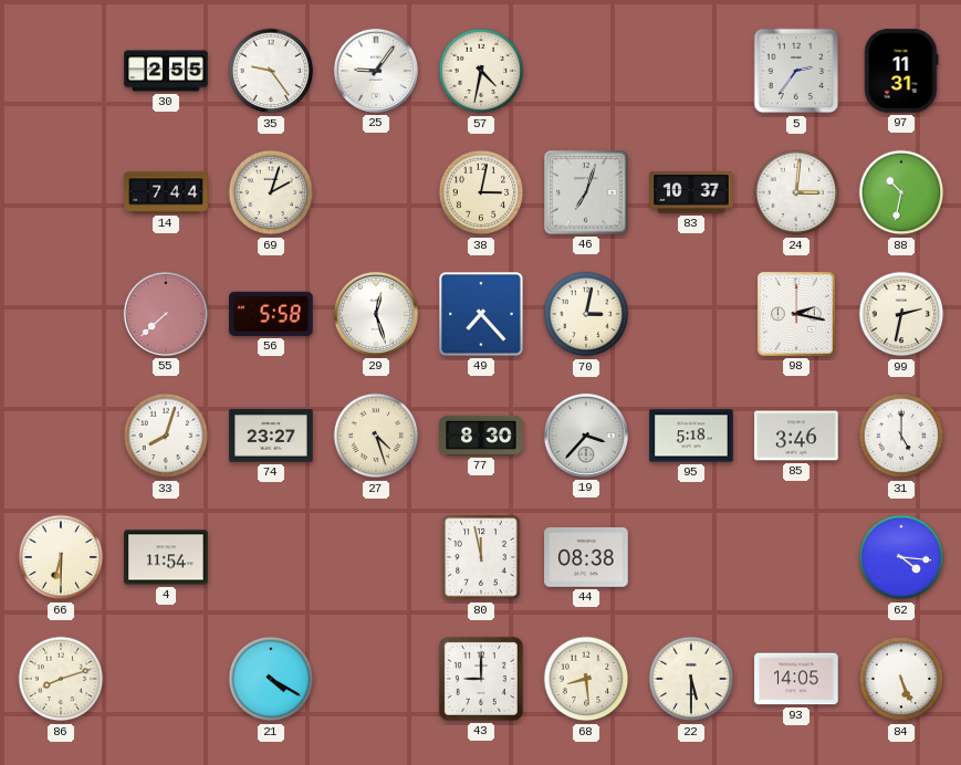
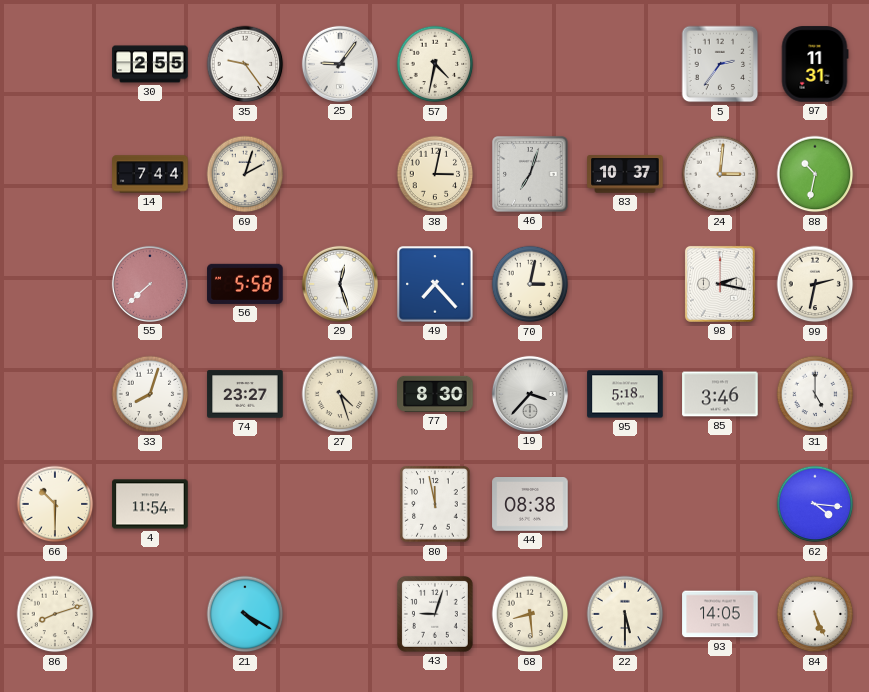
66: 6:30 -> 10:30 (55, 504)
43: 9:00 -> 9:03 (435, 614)
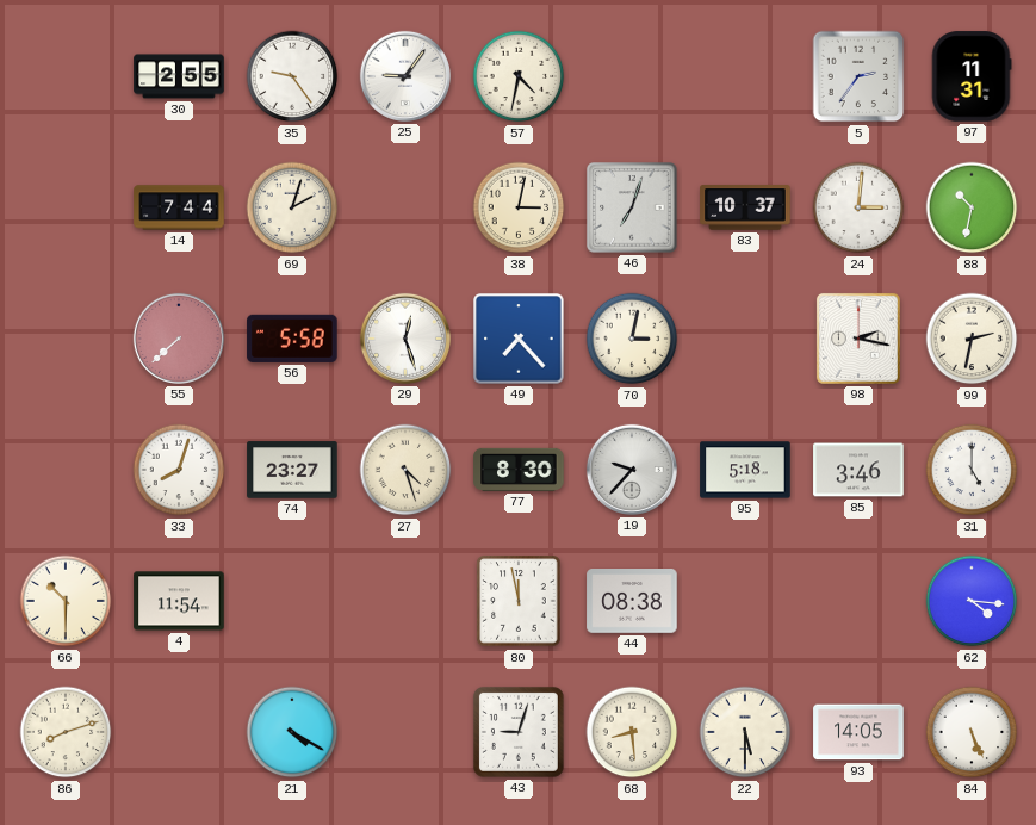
19: 3:37 -> 9:37 (632, 470)
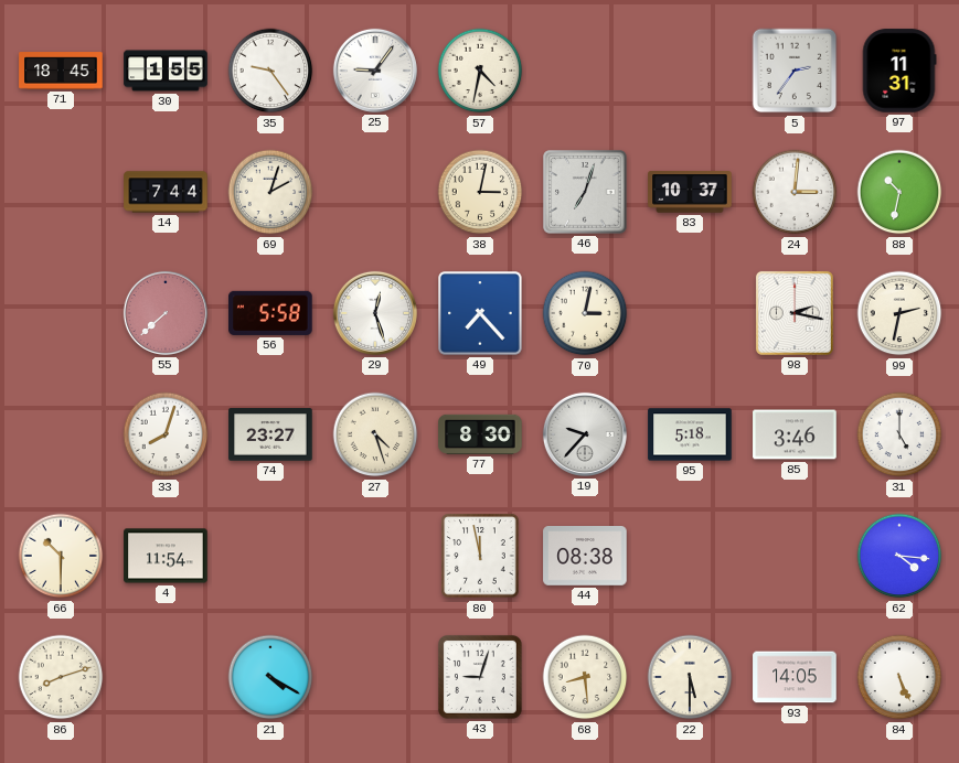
71: none -> 18:45 (61, 71)
30: 2:55 -> 1:55 (166, 71)
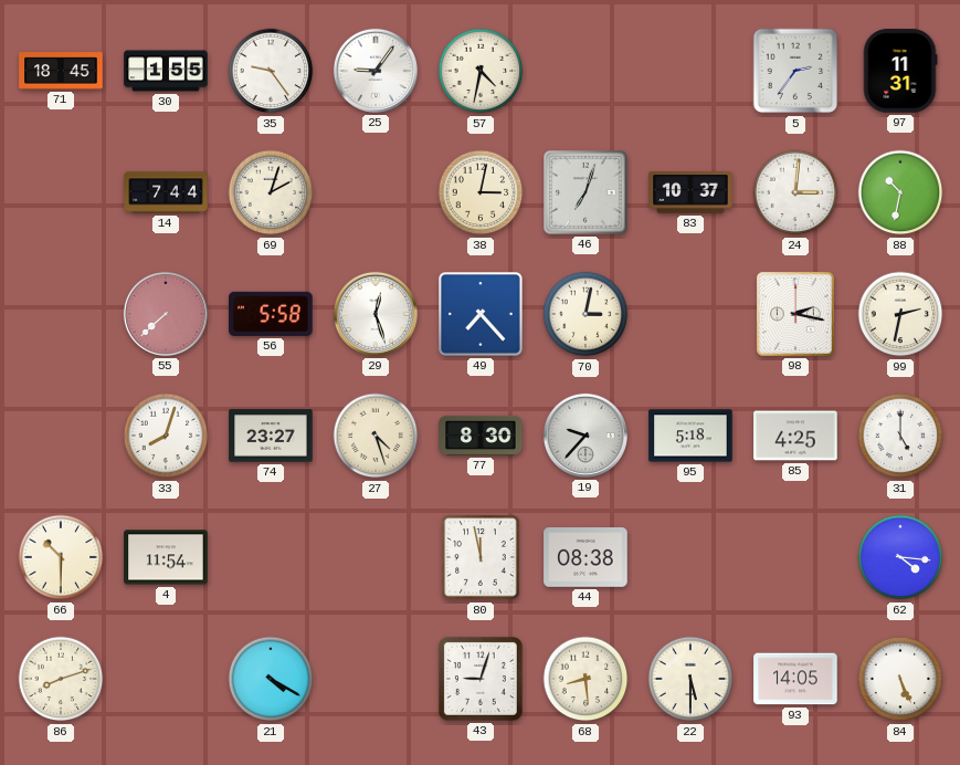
85: 3:46 -> 4:25 (795, 436)
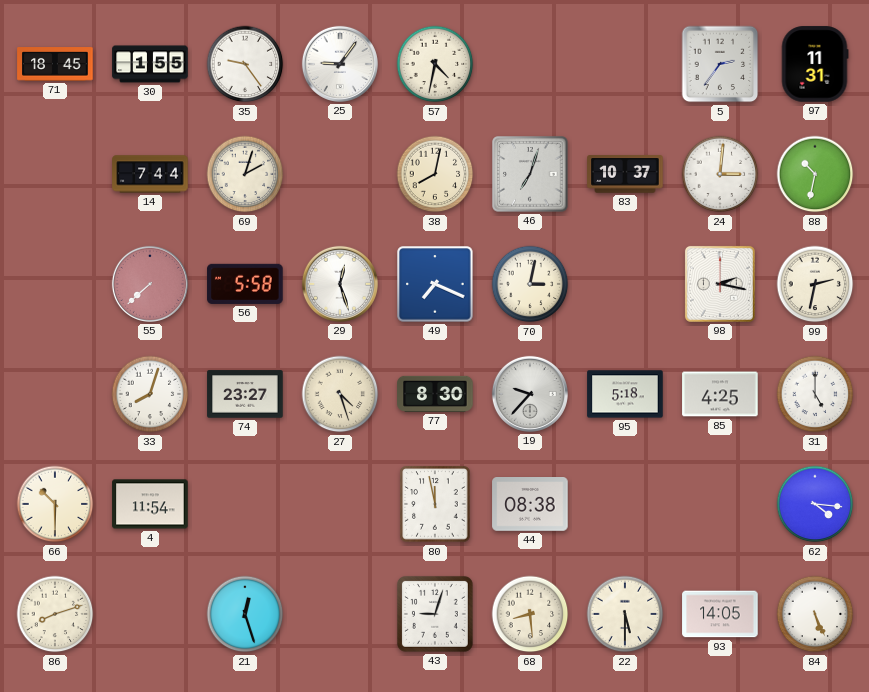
38: 3:02 -> 8:02 (435, 174)
49: 7:23 -> 7:19 (435, 284)
21: 4:20 -> 12:27 (245, 614)
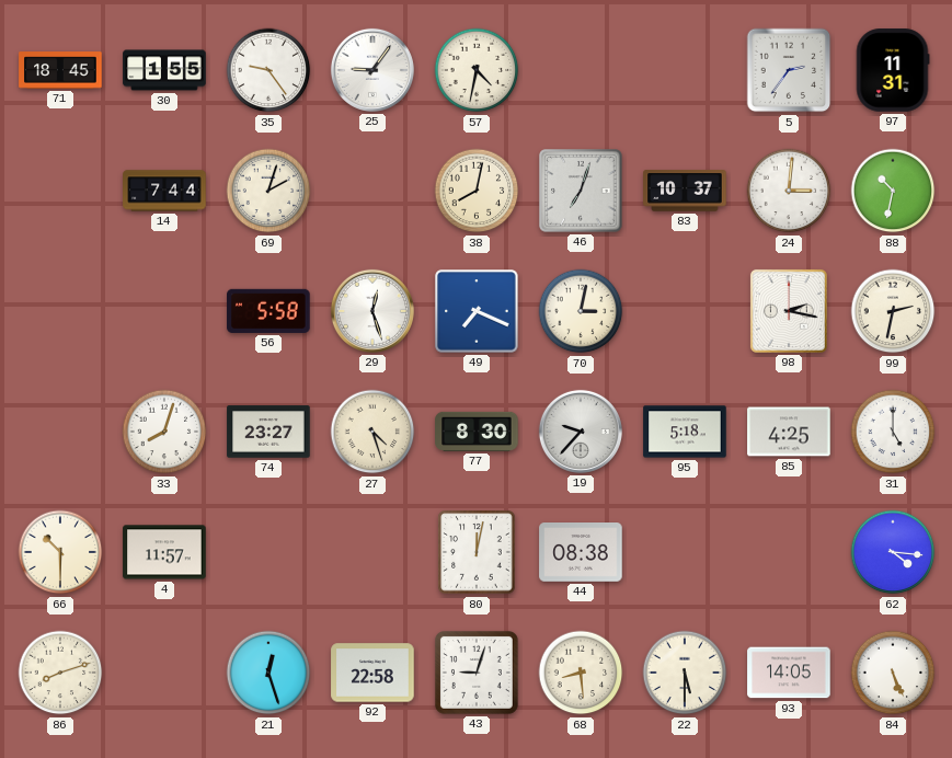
55: 7:38 -> none (150, 284)
4: 11:54 -> 11:57 (164, 552)
80: 11:58 -> 12:02 (477, 552)
92: none -> 22:58 (372, 673)
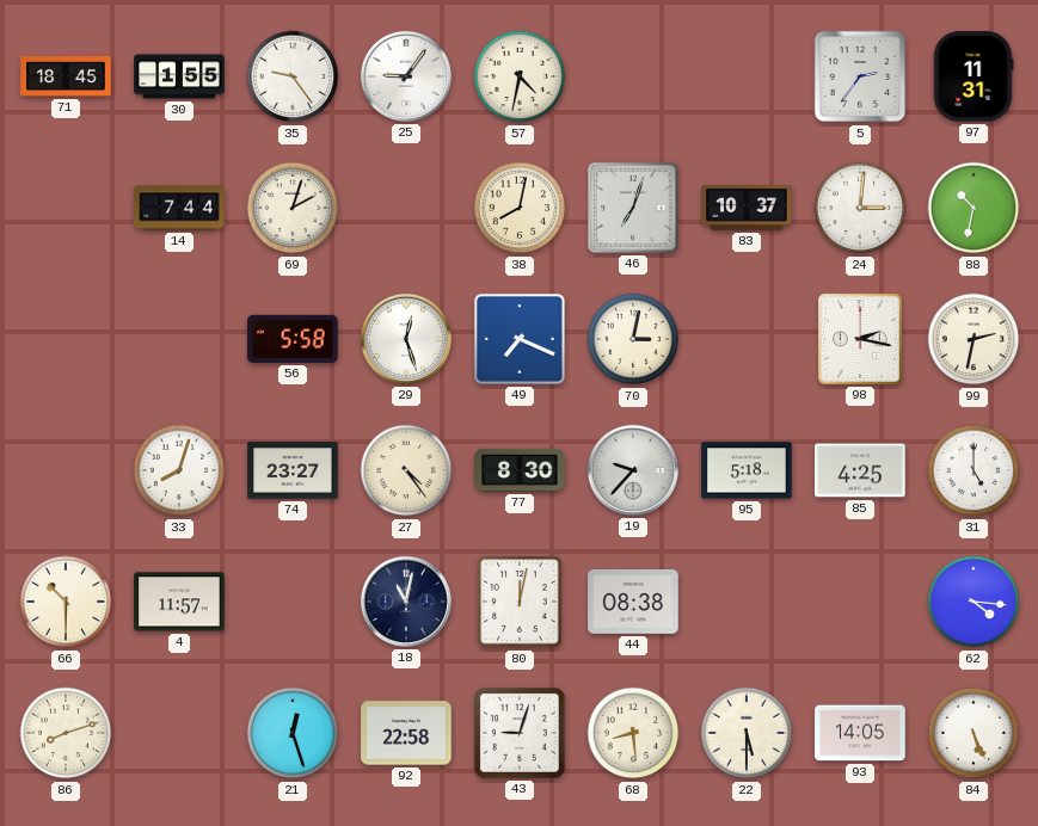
27: 4:27 -> 4:24 (406, 470)
18: none -> 11:02 (406, 602)
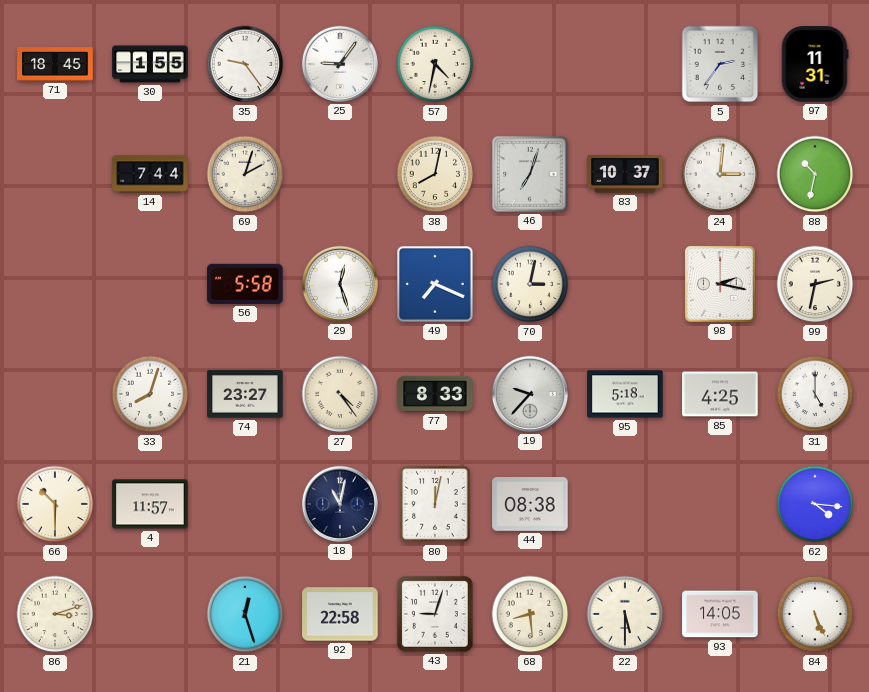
77: 8:30 -> 8:33 (435, 394)
86: 8:12 -> 3:12 (55, 614)
